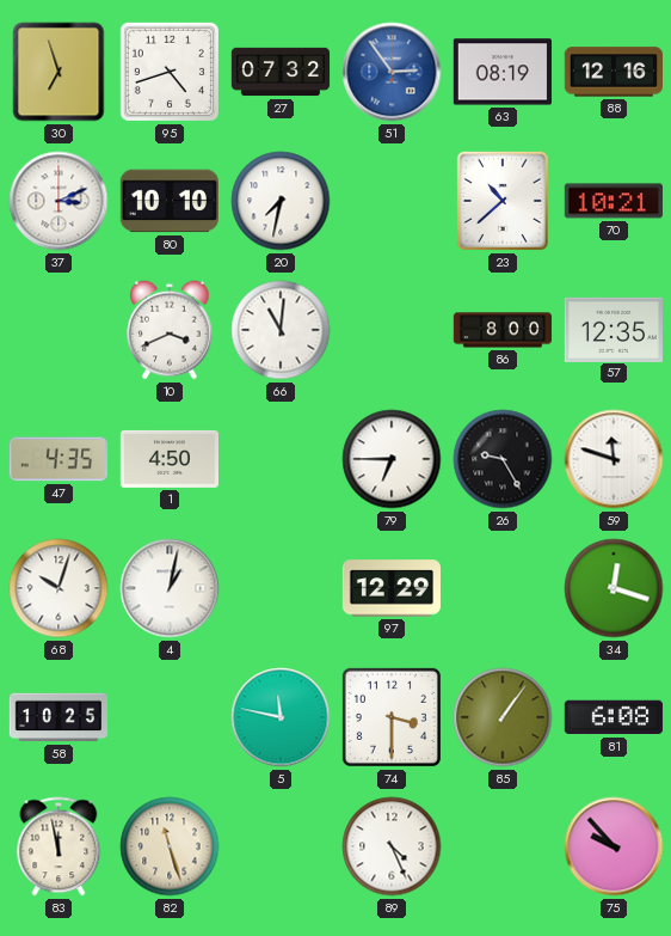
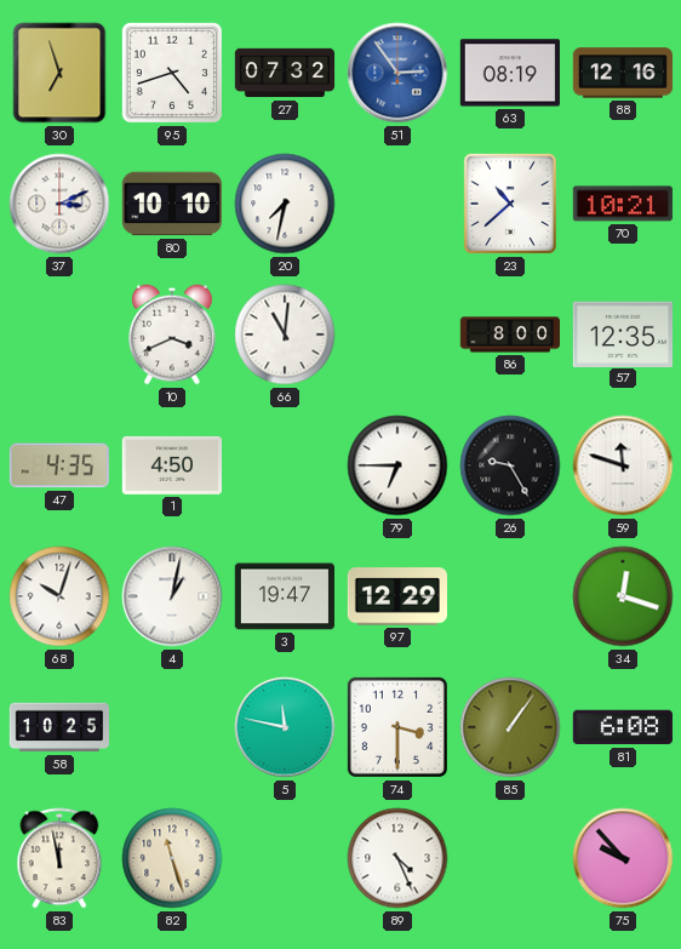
3: none -> 19:47 (284, 596)
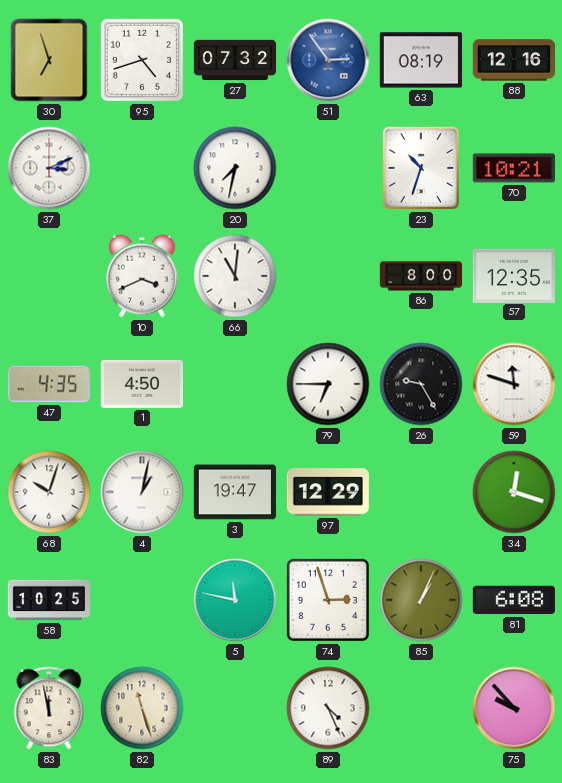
80: 10:10 -> none (172, 204)
23: 10:38 -> 10:33 (421, 168)
74: 3:30 -> 2:57 (328, 600)
85: 1:06 -> 1:04 (421, 600)
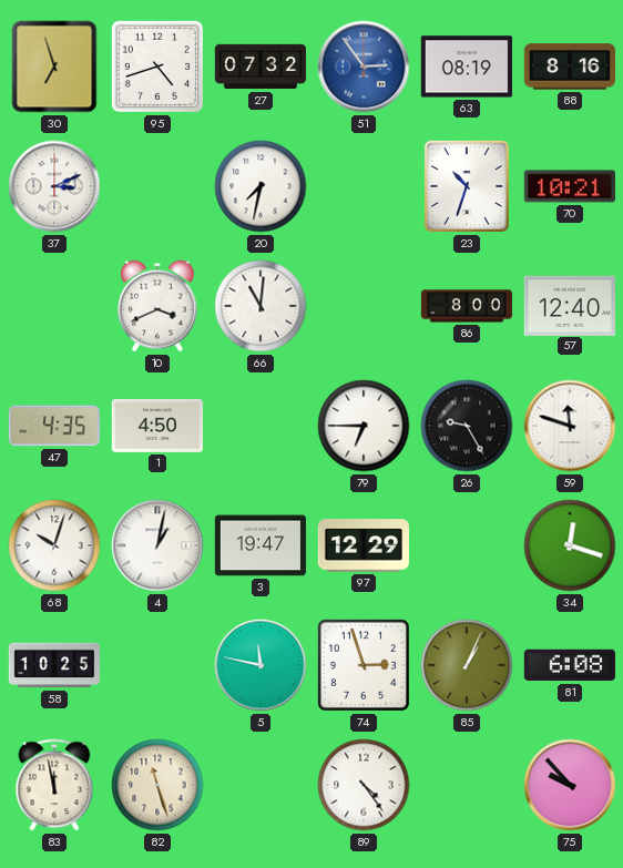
88: 12:16 -> 8:16 (569, 67)
57: 12:35 -> 12:40 (569, 305)
89: 4:26 -> 4:24 (364, 785)
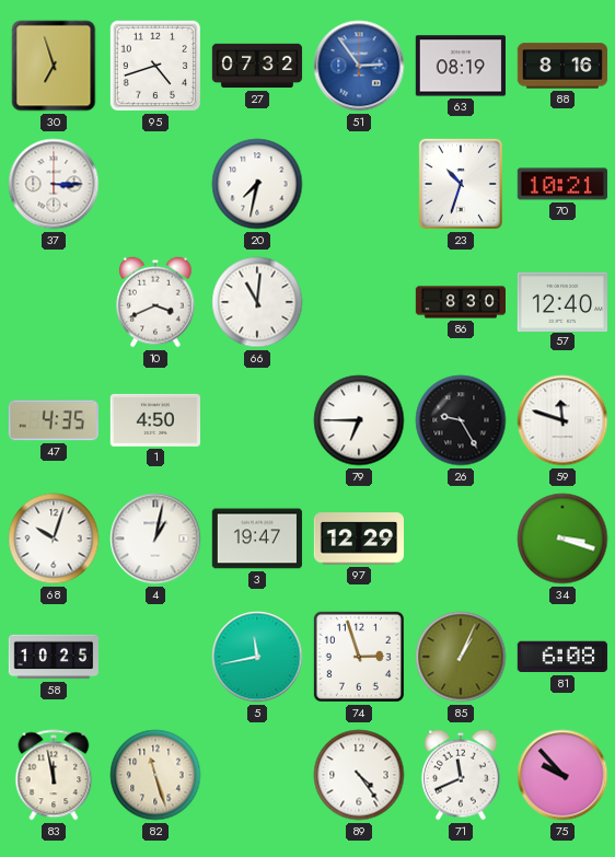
37: 3:11 -> 3:15 (54, 184)
86: 8:00 -> 8:30 (460, 302)
34: 12:18 -> 3:18 (562, 538)
5: 11:47 -> 11:43 (257, 657)
71: none -> 11:41 (461, 775)
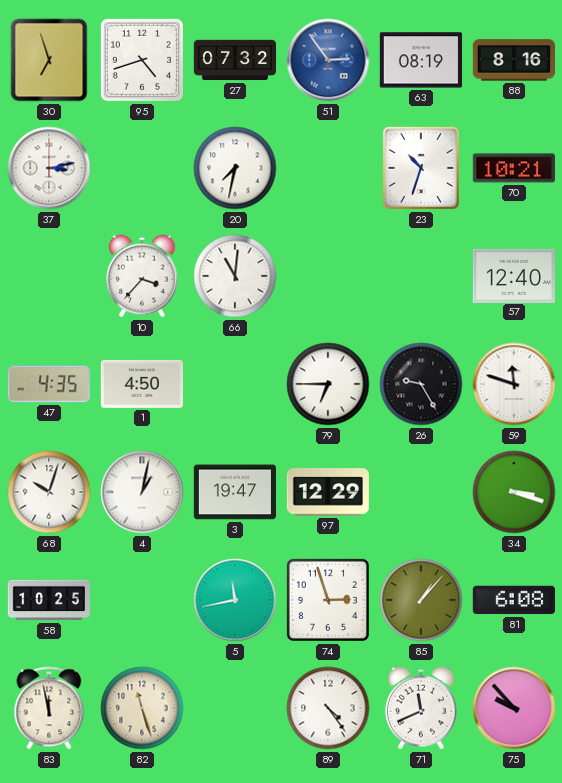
37: 3:15 -> 3:13 (49, 168)
10: 3:41 -> 3:37 (142, 276)
86: 8:30 -> none (460, 302)
85: 1:04 -> 1:07 (421, 600)
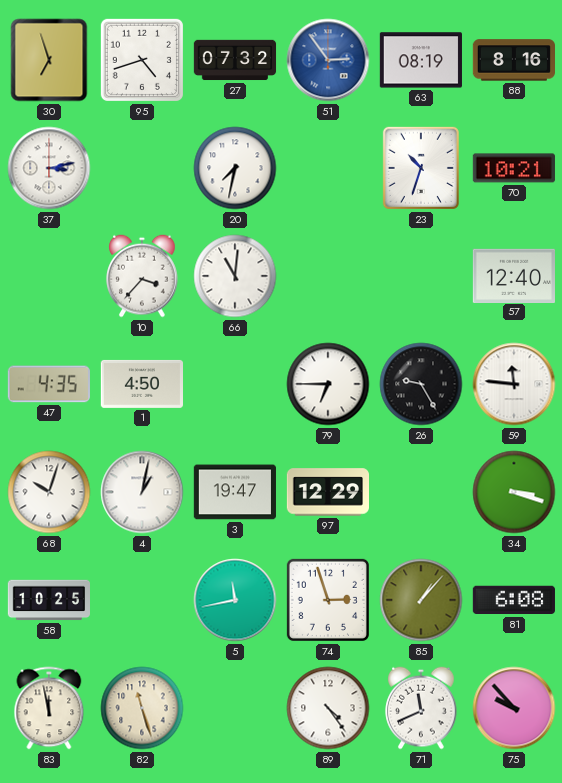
59: 11:48 -> 11:46 (514, 384)
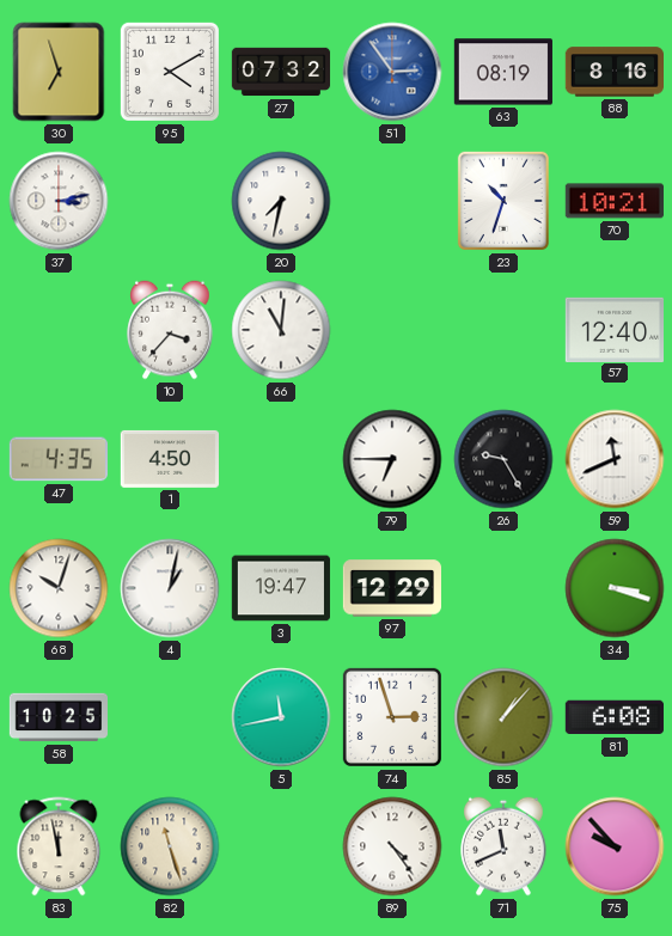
95: 4:42 -> 4:10 (170, 72)
59: 11:46 -> 11:41 (615, 459)
